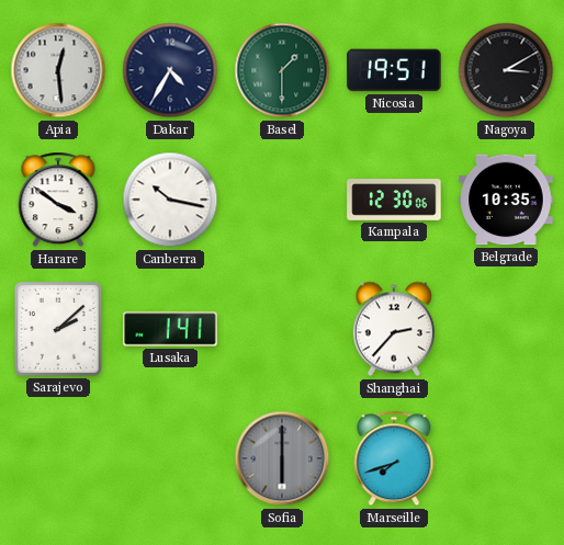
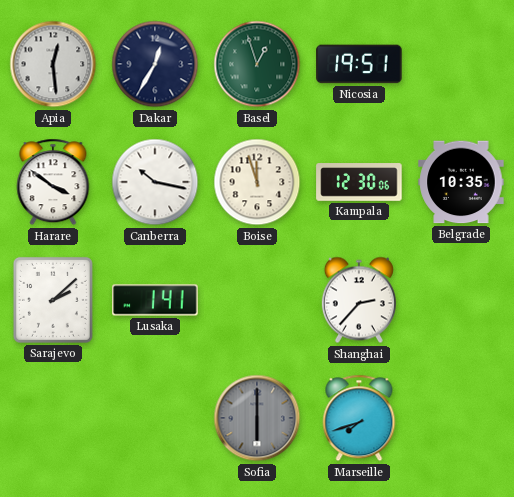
Dakar: 4:35 -> 12:35 (155, 64)
Basel: 1:30 -> 12:57 (257, 64)
Nagoya: 3:10 -> none (506, 70)
Boise: none -> 11:57 (257, 182)
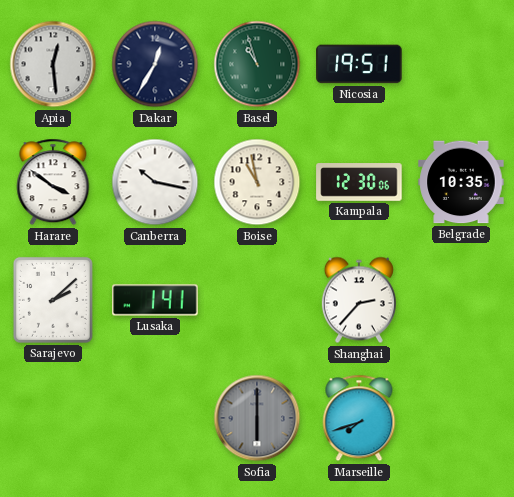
Basel: 12:57 -> 10:57 (257, 64)
Boise: 11:57 -> 10:58 (257, 182)
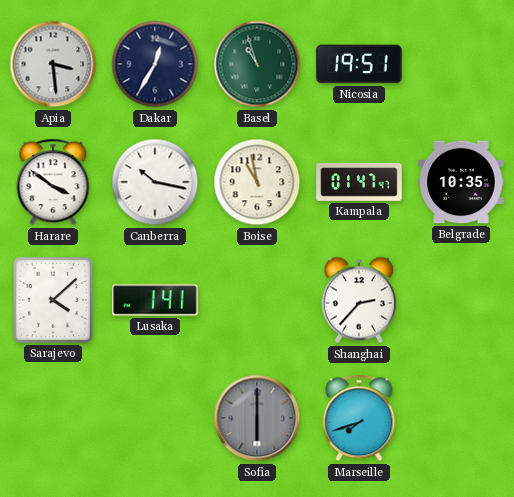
Apia: 12:29 -> 3:29 (53, 64)
Kampala: 12:30 -> 01:47 (359, 182)
Sarajevo: 2:08 -> 4:08 (53, 300)
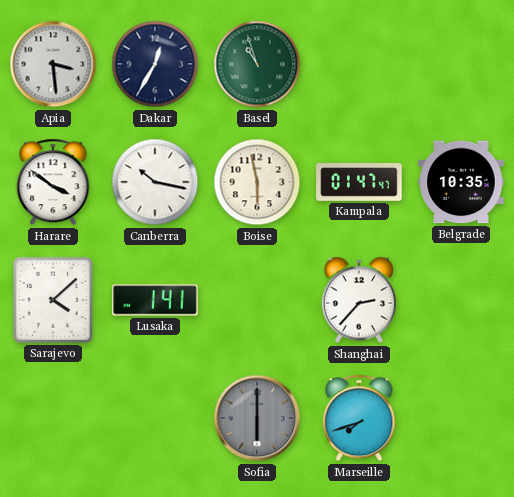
Nicosia: 19:51 -> none (359, 64)
Boise: 10:58 -> 5:58 (257, 182)
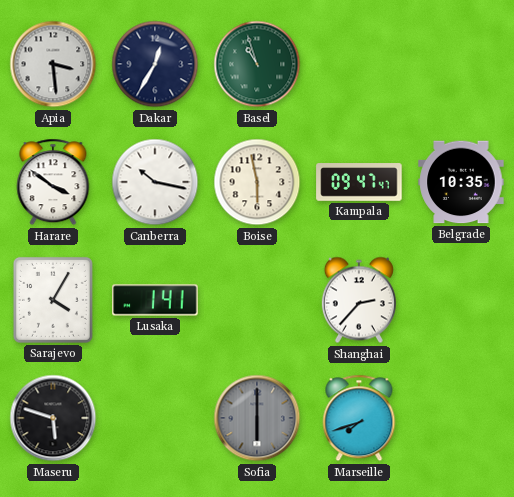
Kampala: 01:47 -> 09:47 (359, 182)
Sarajevo: 4:08 -> 4:05 (53, 300)
Maseru: none -> 5:48 (53, 418)
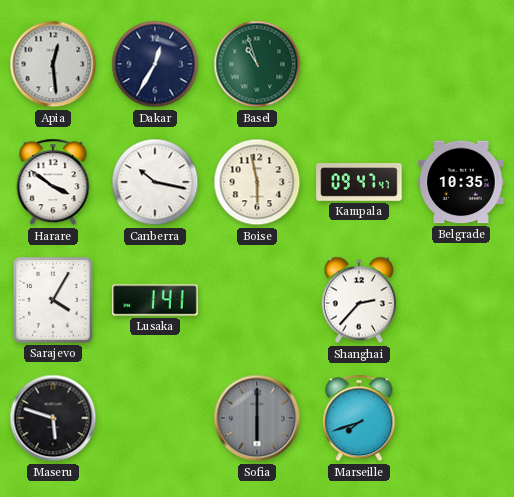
Apia: 3:29 -> 12:29 (53, 64)
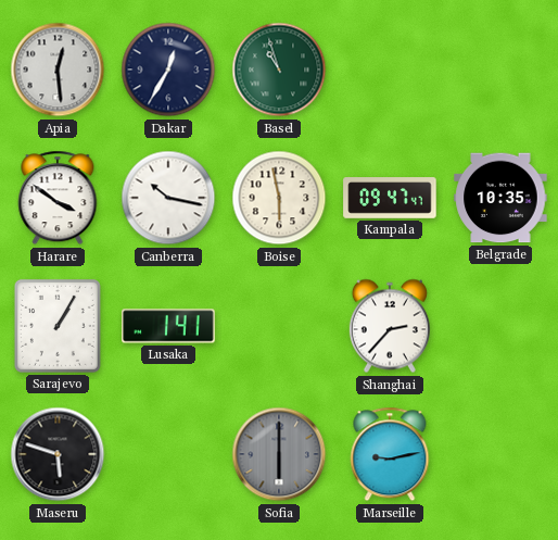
Sarajevo: 4:05 -> 1:05 (58, 326)
Marseille: 7:42 -> 9:13 (390, 454)
